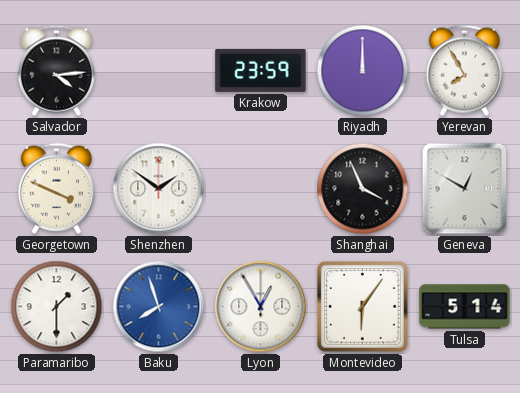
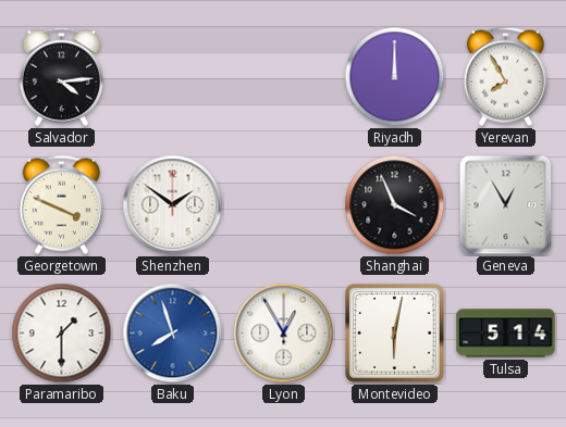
Krakow: 23:59 -> none (261, 71)
Geneva: 12:50 -> 12:55 (506, 205)
Montevideo: 6:06 -> 6:02 (395, 334)
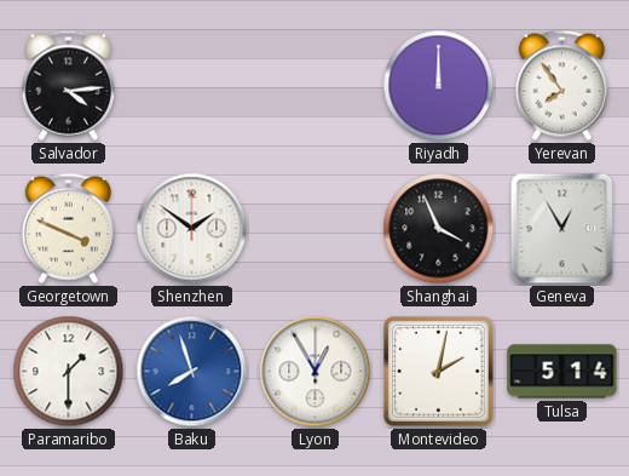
Yerevan: 7:55 -> 7:54 (561, 85)
Montevideo: 6:02 -> 2:02 (439, 372)
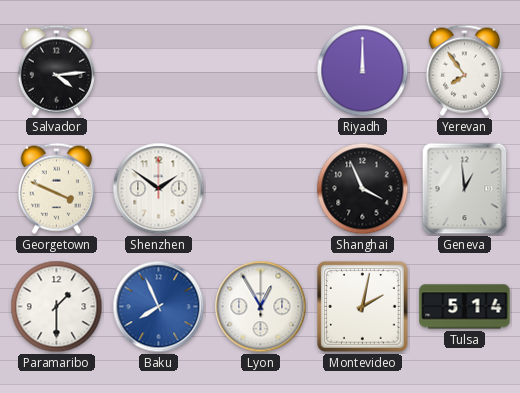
Geneva: 12:55 -> 12:59 (465, 189)
Baku: 7:57 -> 7:56 (159, 307)
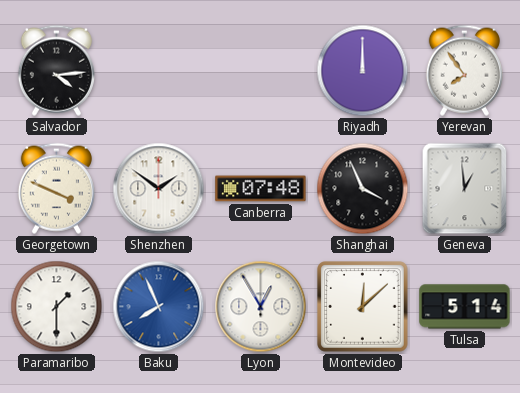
Canberra: none -> 07:48 (261, 189)
Montevideo: 2:02 -> 12:08 (363, 307)
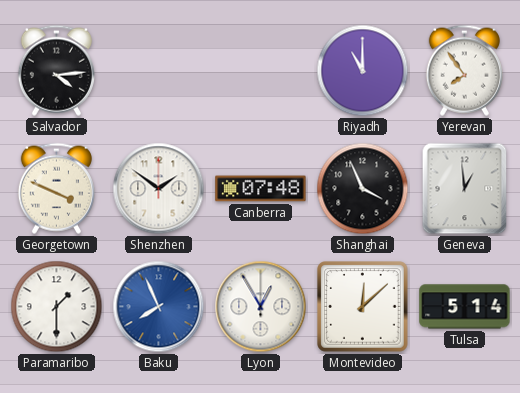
Riyadh: 12:00 -> 11:00 (363, 71)
